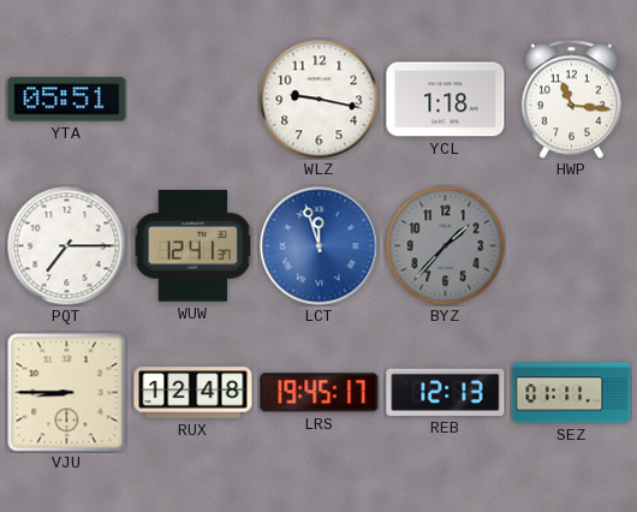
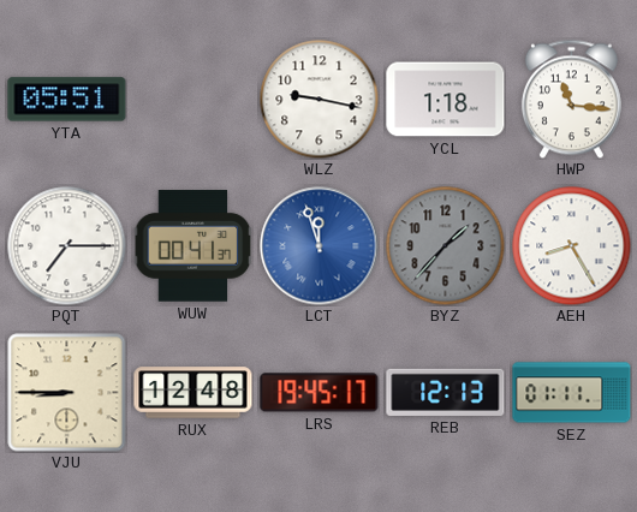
WUW: 12:41 -> 00:41 (192, 246)
AEH: none -> 8:25 (572, 246)
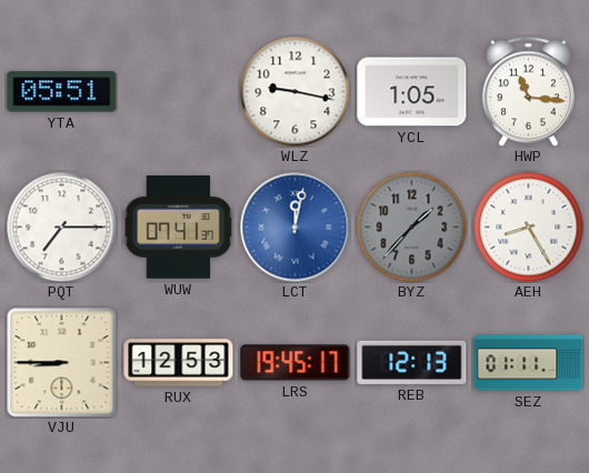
YCL: 1:18 -> 1:05 (412, 92)
WUW: 00:41 -> 07:41 (178, 228)
LCT: 11:57 -> 12:02 (296, 228)
RUX: 12:48 -> 12:53 (179, 363)
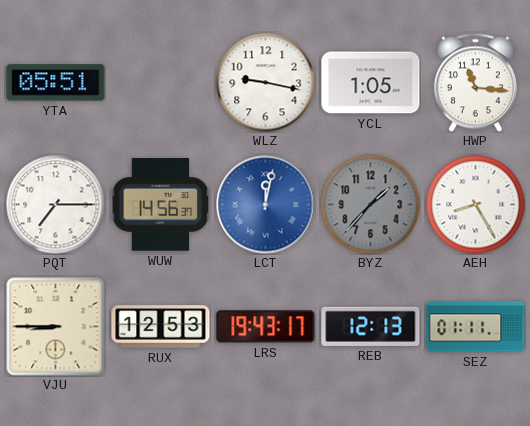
WUW: 07:41 -> 14:56 (160, 205)
LRS: 19:45 -> 19:43 (266, 327)
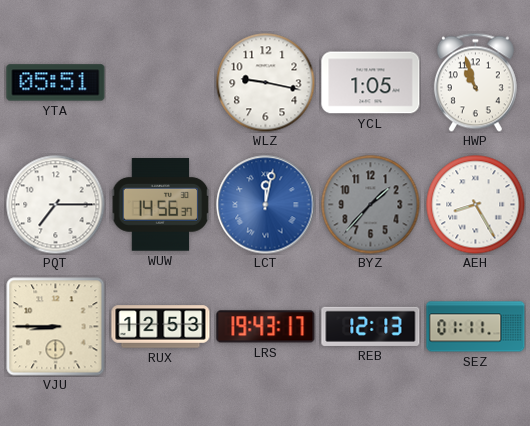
HWP: 11:16 -> 10:57 (475, 82)
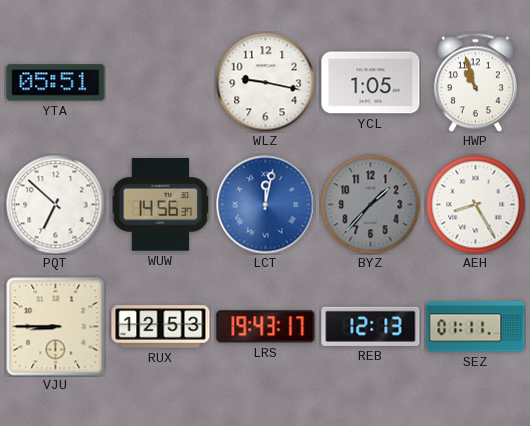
PQT: 7:15 -> 6:52 (56, 205)
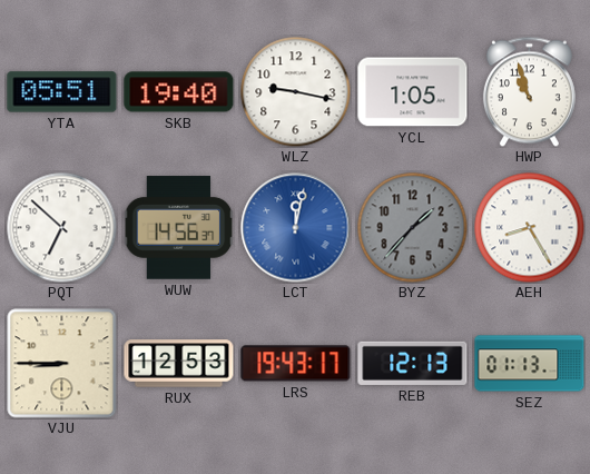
SKB: none -> 19:40 (179, 92)
SEZ: 01:11 -> 01:13 (530, 364)
